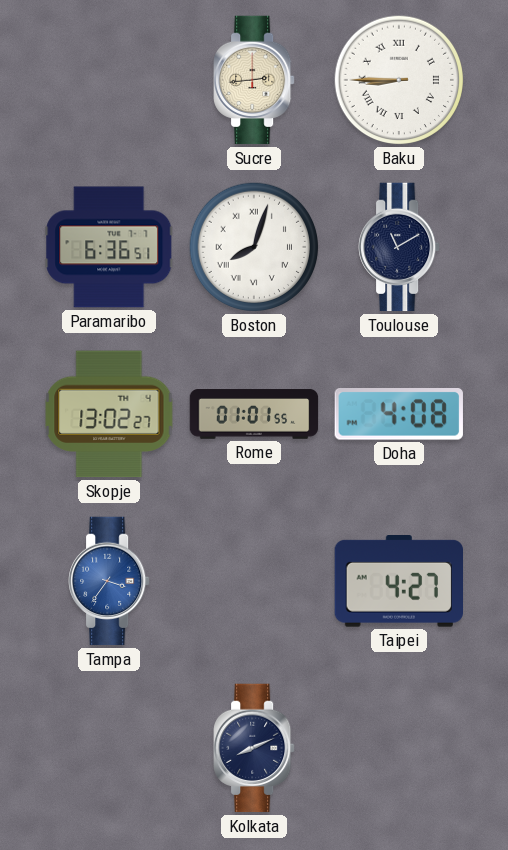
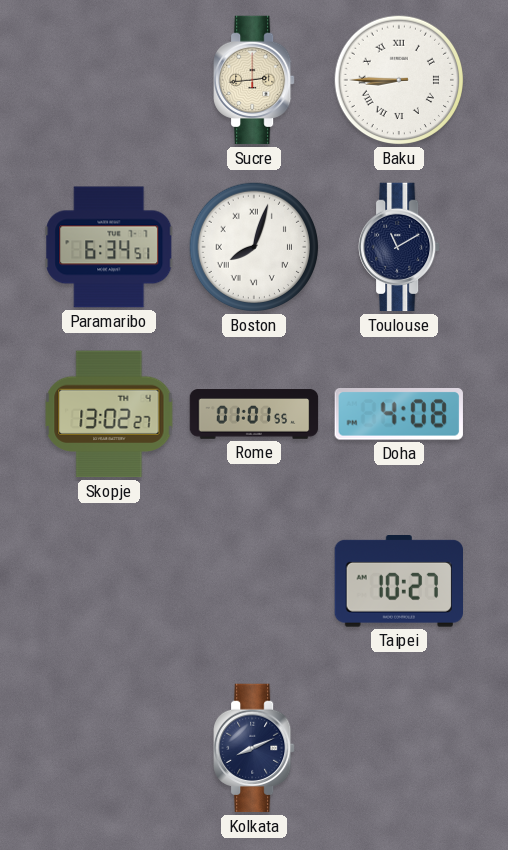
Paramaribo: 6:36 -> 6:34 (109, 247)
Tampa: 3:36 -> none (109, 581)
Taipei: 4:27 -> 10:27 (398, 582)
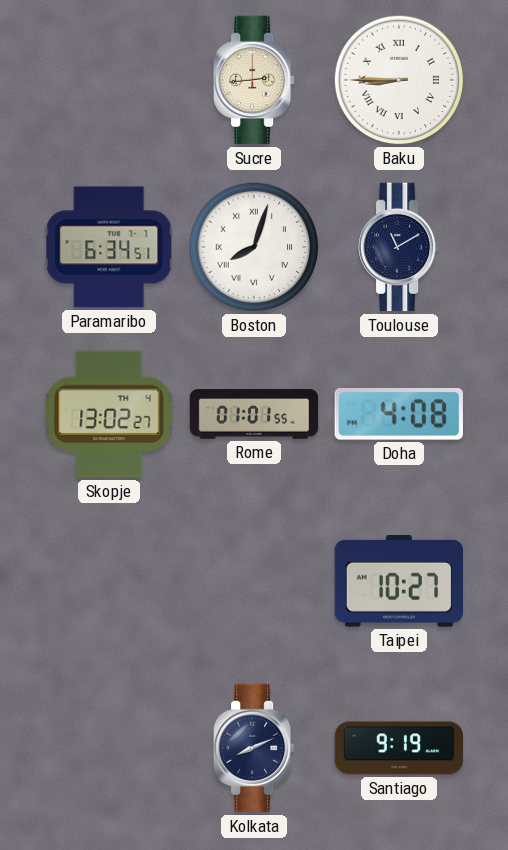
Santiago: none -> 9:19 (399, 748)
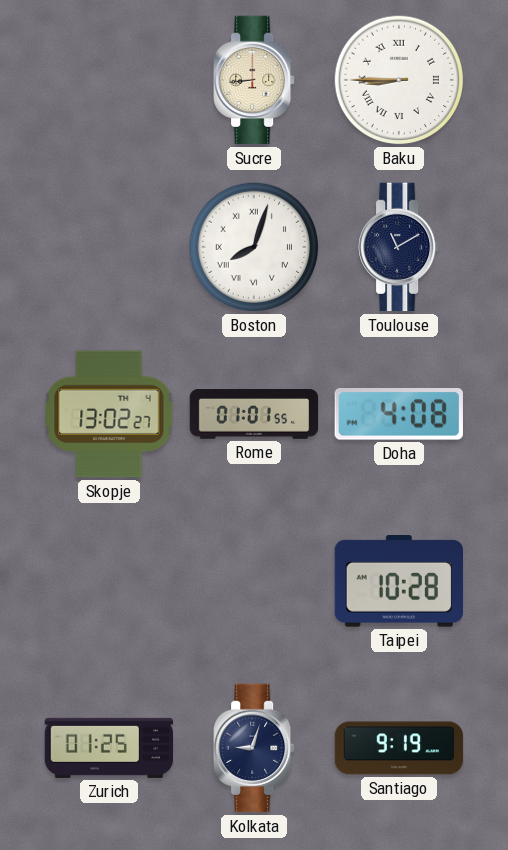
Sucre: 2:44 -> 8:44 (254, 80)
Paramaribo: 6:34 -> none (109, 247)
Taipei: 10:27 -> 10:28 (398, 582)
Zurich: none -> 01:25 (109, 748)
Kolkata: 8:11 -> 9:03 (254, 748)
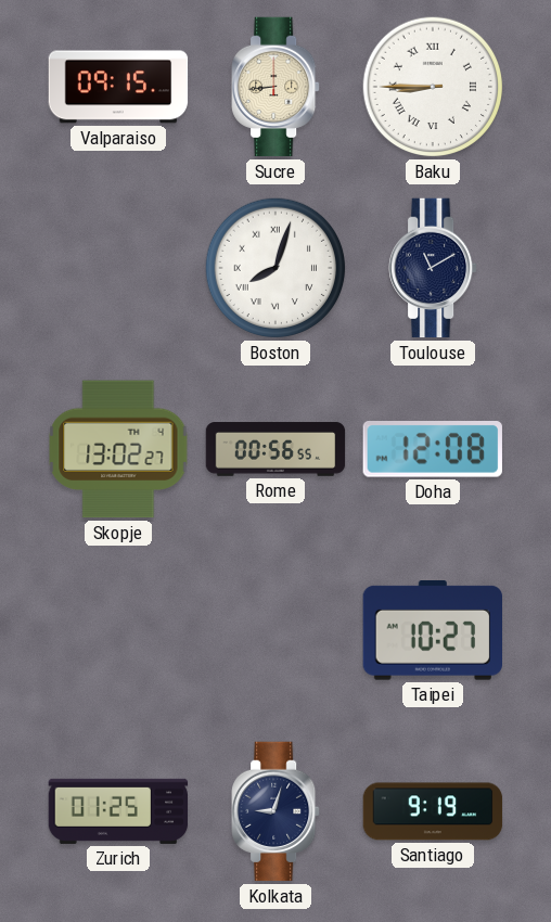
Valparaiso: none -> 09:15 (118, 87)
Rome: 01:01 -> 00:56 (275, 449)
Doha: 4:08 -> 12:08 (433, 450)
Taipei: 10:28 -> 10:27 (432, 631)
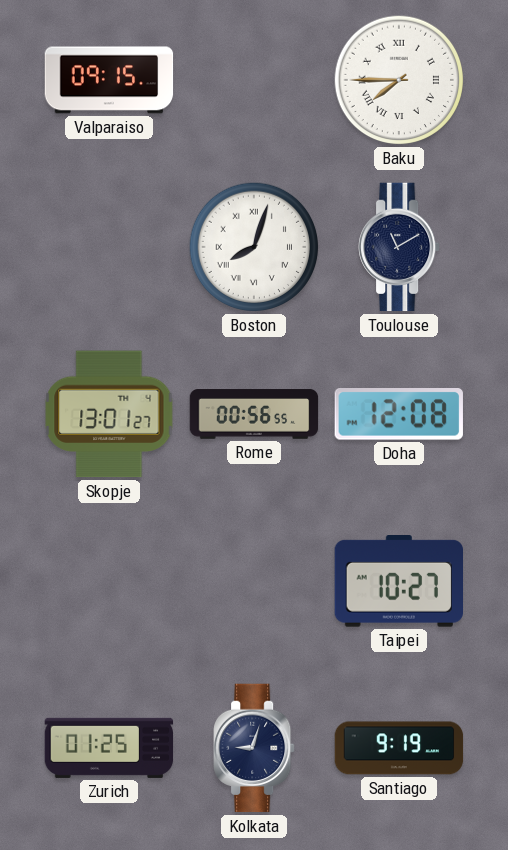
Sucre: 8:44 -> none (275, 87)
Baku: 8:45 -> 7:45 (399, 80)
Skopje: 13:02 -> 13:01 (109, 414)
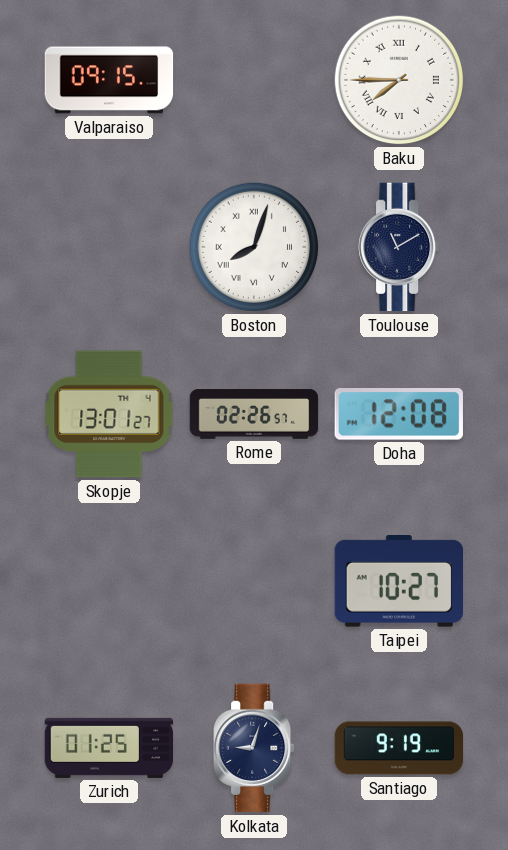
Rome: 00:56 -> 02:26 (254, 414)
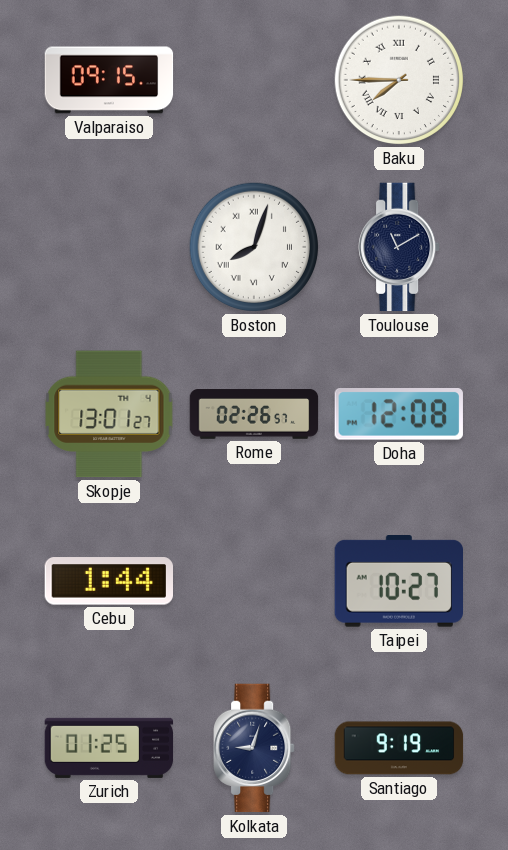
Cebu: none -> 1:44 (108, 581)
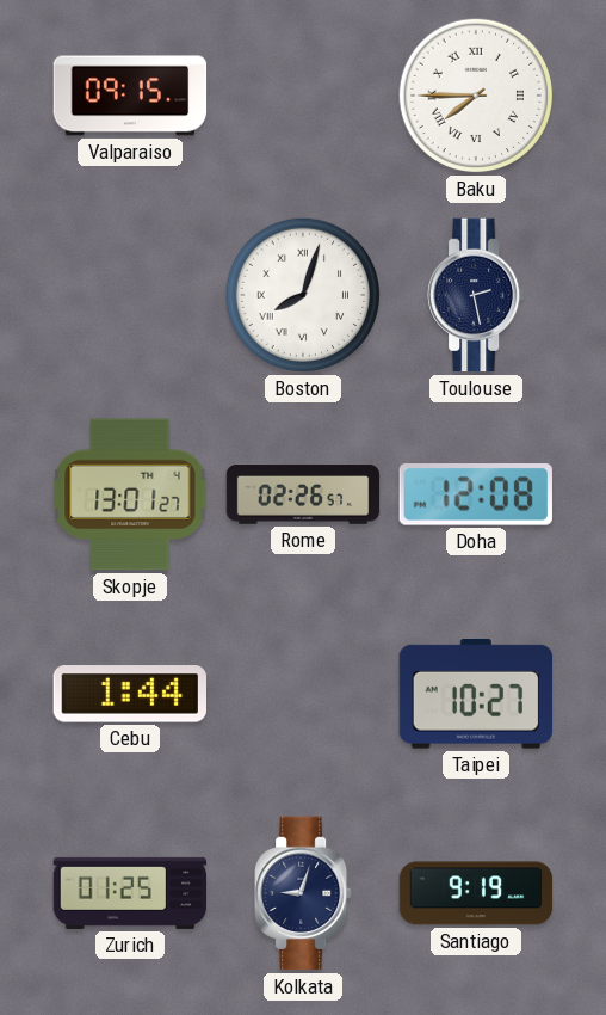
Toulouse: 11:10 -> 2:28 (476, 295)
